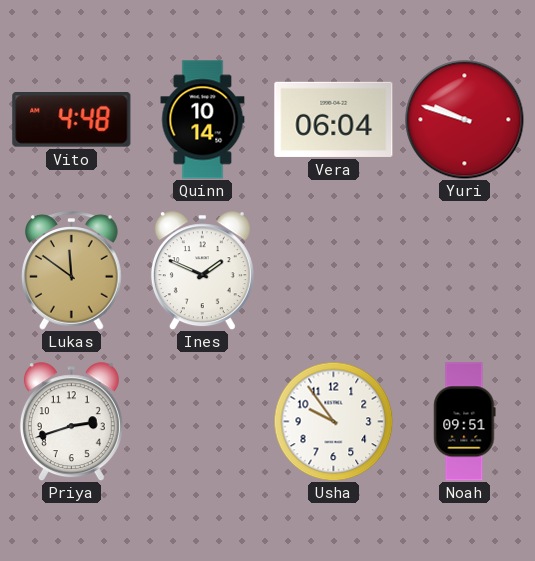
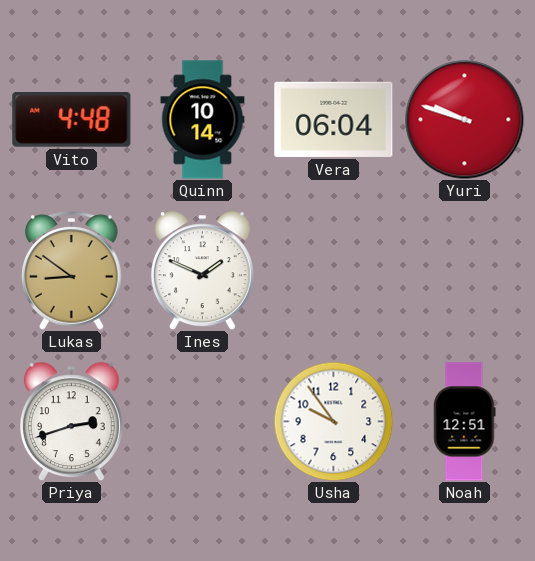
Lukas: 11:51 -> 8:51 (72, 271)
Noah: 09:51 -> 12:51 (465, 422)
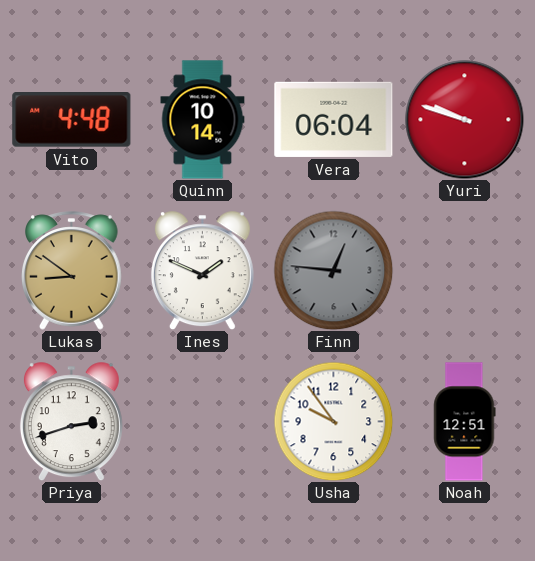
Finn: none -> 12:46 (333, 270)
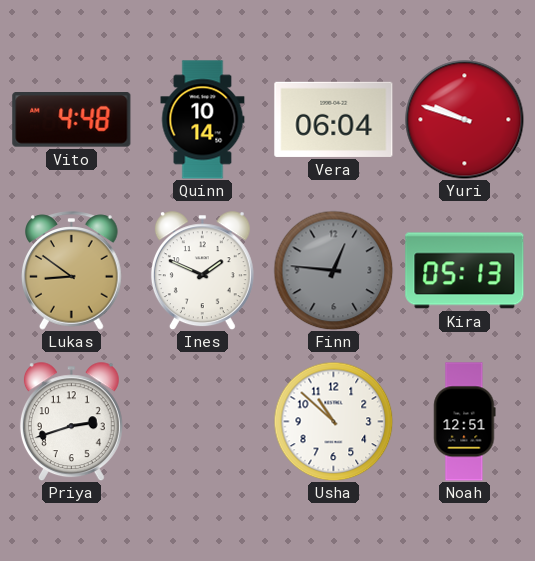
Kira: none -> 05:13 (465, 271)
Usha: 9:54 -> 10:52 (333, 421)
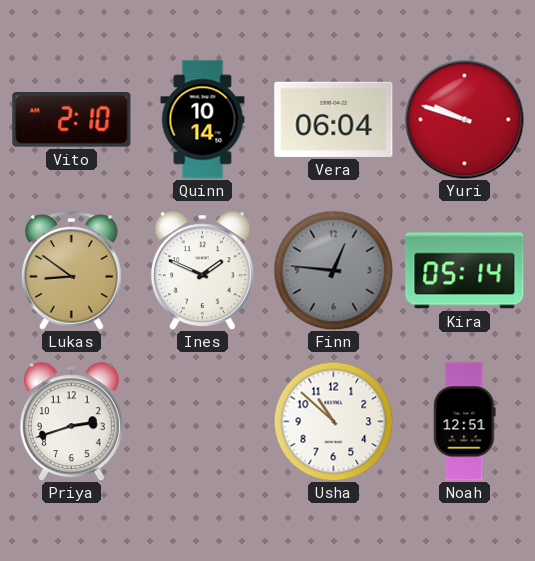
Vito: 4:48 -> 2:10 (72, 120)
Kira: 05:13 -> 05:14 (465, 271)
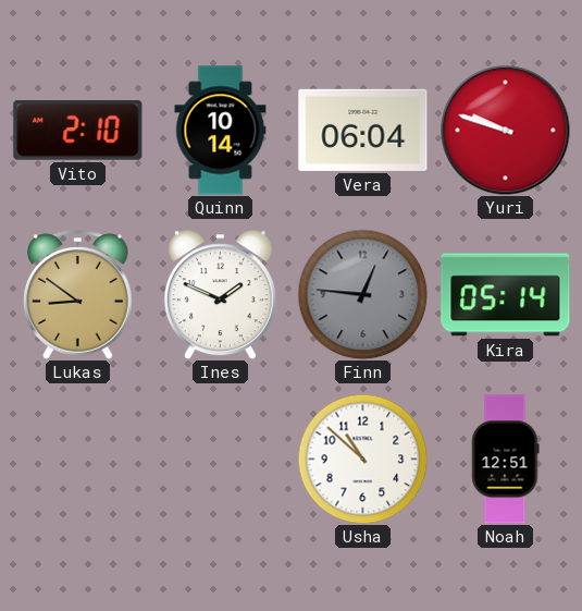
Priya: 2:42 -> none (71, 422)
